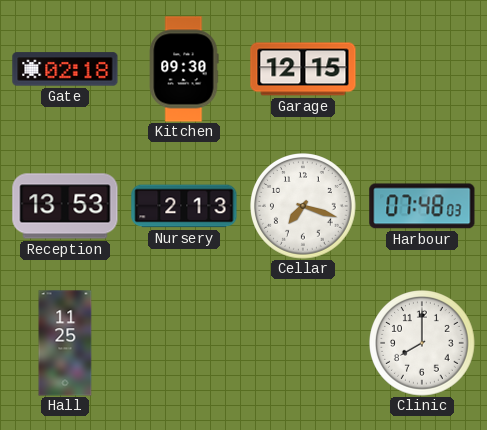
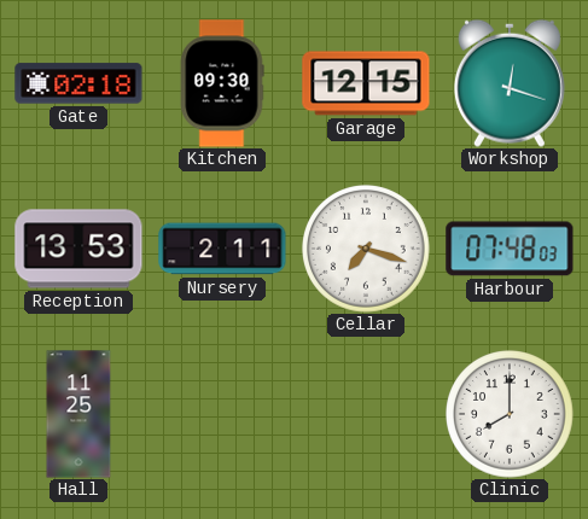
Workshop: none -> 12:18 (510, 83)
Nursery: 2:13 -> 2:11 (222, 249)
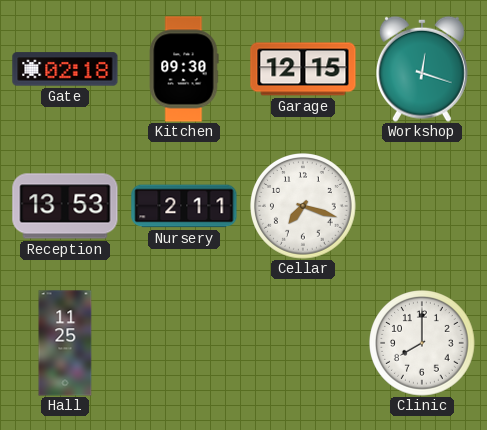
Harbour: 07:48 -> none (510, 249)
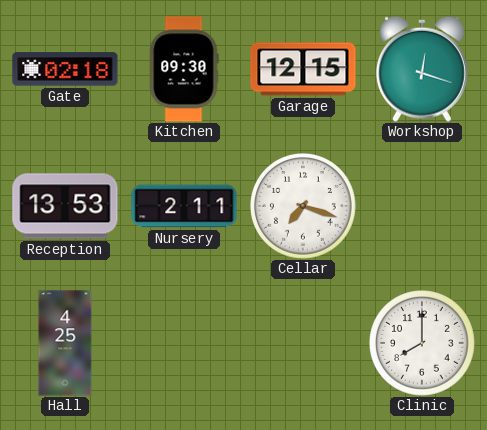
Hall: 11:25 -> 4:25 (65, 343)
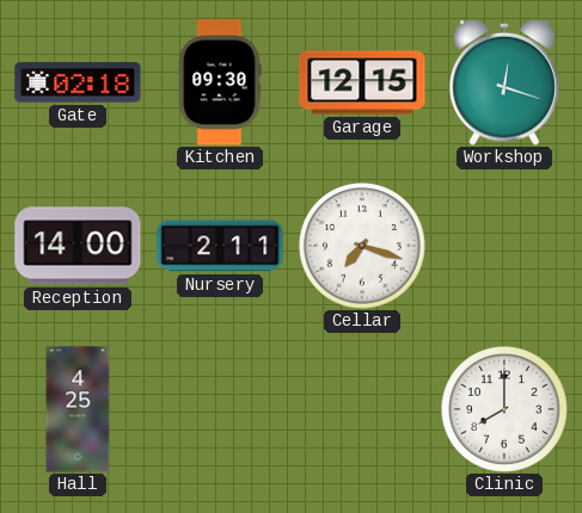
Reception: 13:53 -> 14:00 (78, 246)
